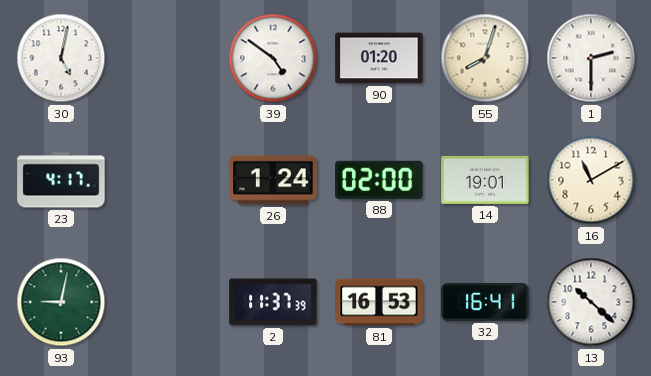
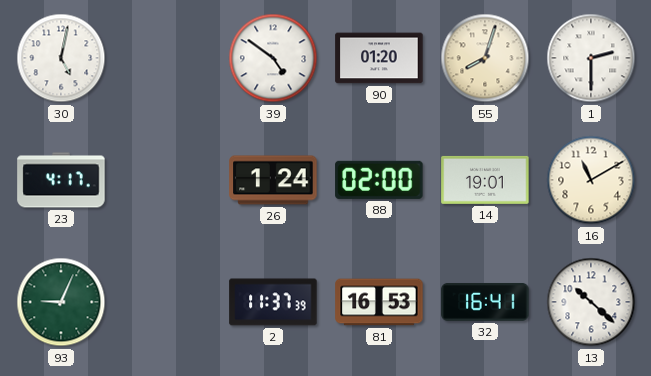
93: 9:02 -> 9:04 (61, 302)
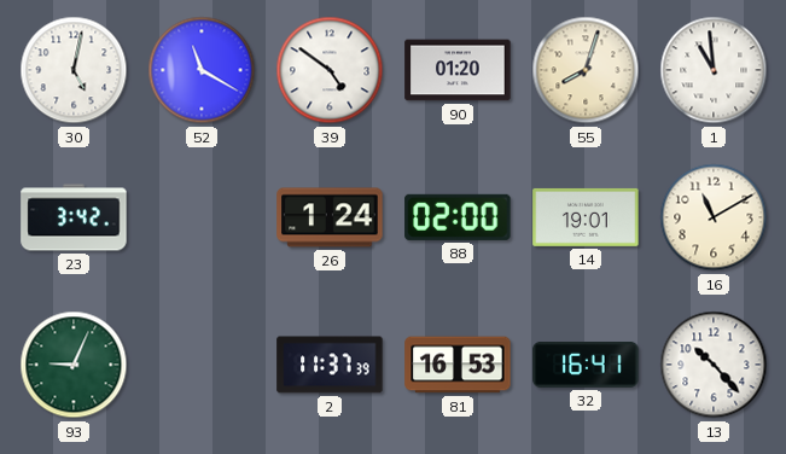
52: none -> 11:20 (202, 70)
1: 2:30 -> 10:59 (714, 70)
23: 4:17 -> 3:42 (74, 217)
13: 10:22 -> 10:23 (714, 365)
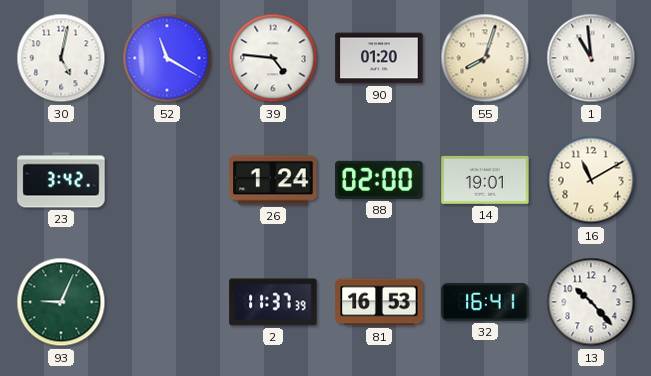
39: 4:51 -> 4:46 (273, 58)
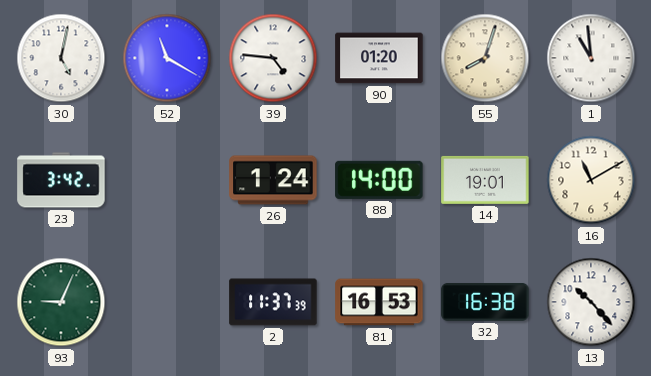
88: 02:00 -> 14:00 (379, 180)
32: 16:41 -> 16:38 (485, 302)
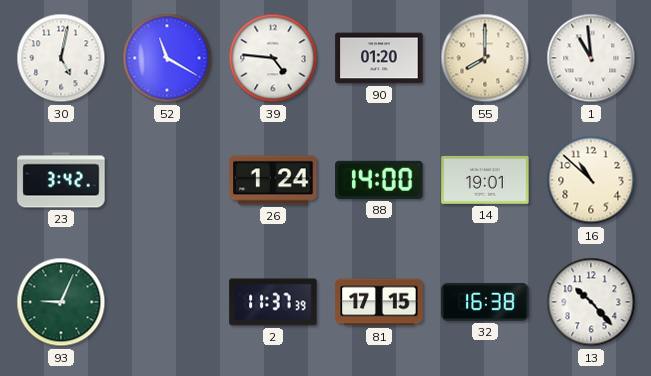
55: 8:03 -> 8:00 (485, 58)
16: 11:10 -> 10:52 (591, 180)
81: 16:53 -> 17:15 (379, 302)
